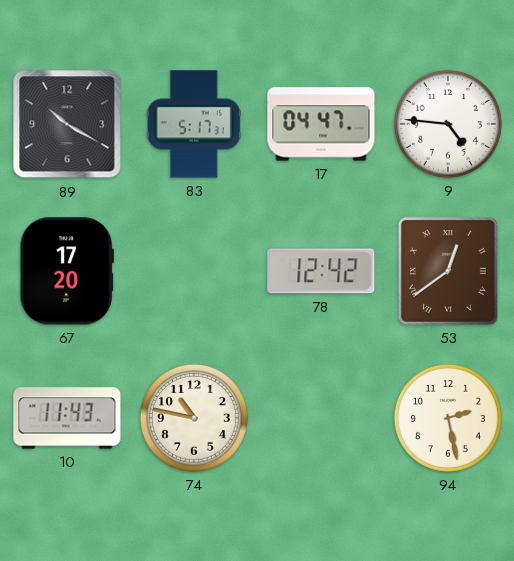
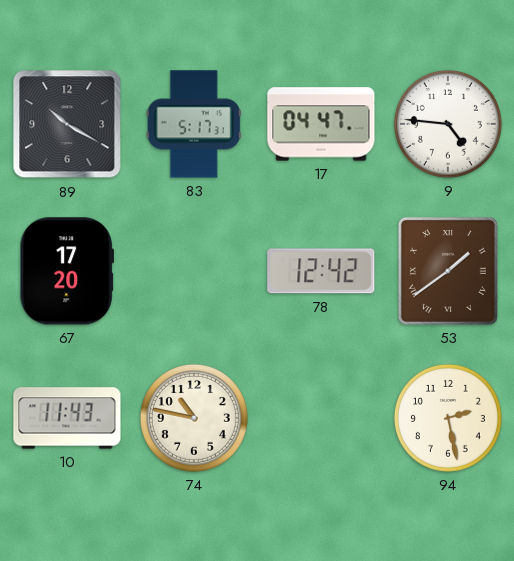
53: 12:39 -> 1:39 (448, 271)
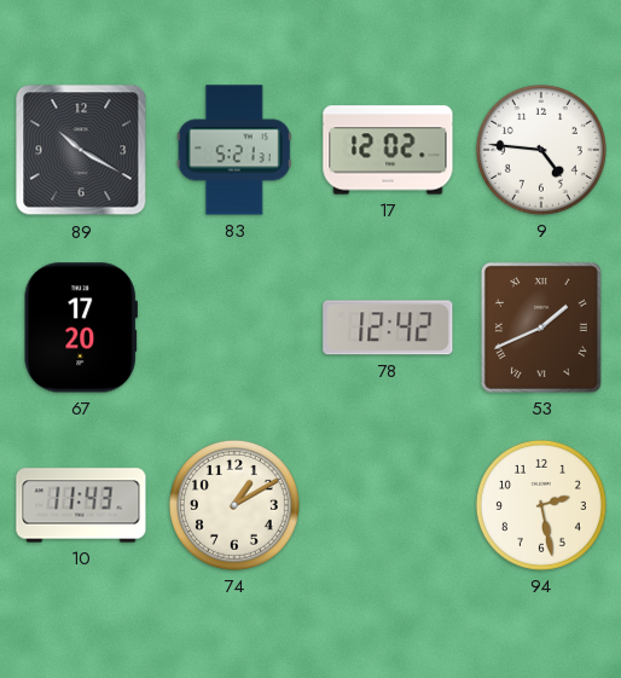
83: 5:17 -> 5:21 (234, 150)
17: 04:47 -> 12:02 (388, 150)
53: 1:39 -> 1:41 (541, 328)
74: 10:47 -> 1:10 (234, 505)
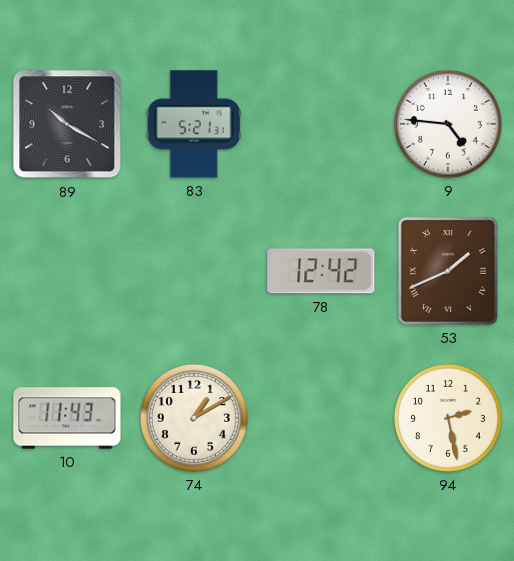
17: 12:02 -> none (388, 150)
67: 17:20 -> none (81, 328)
